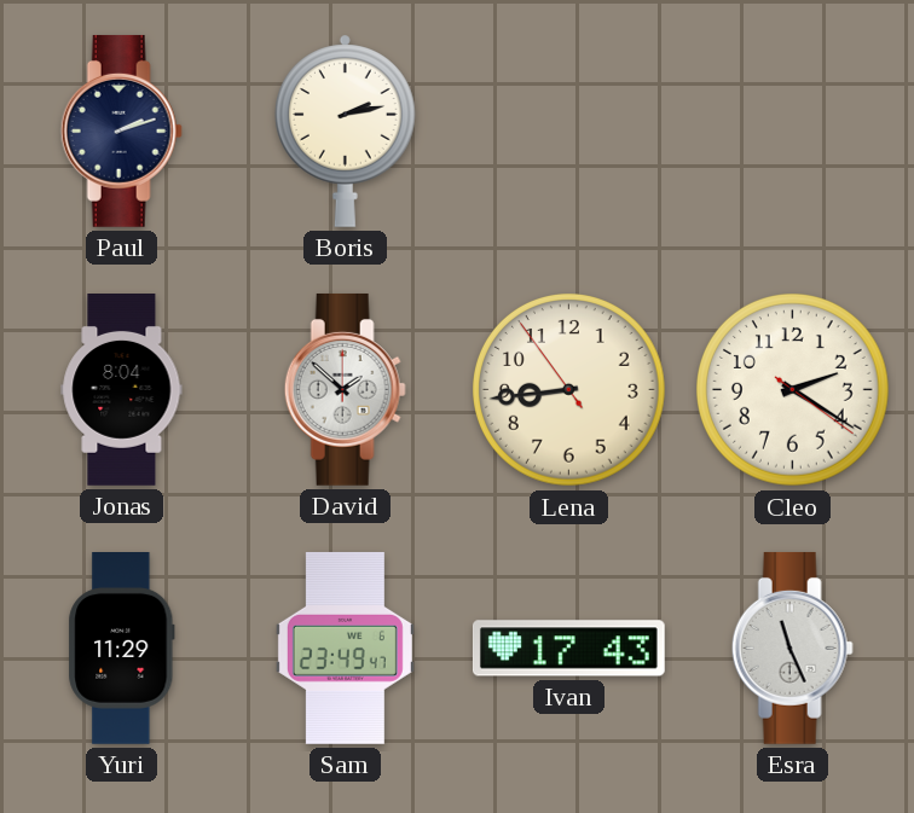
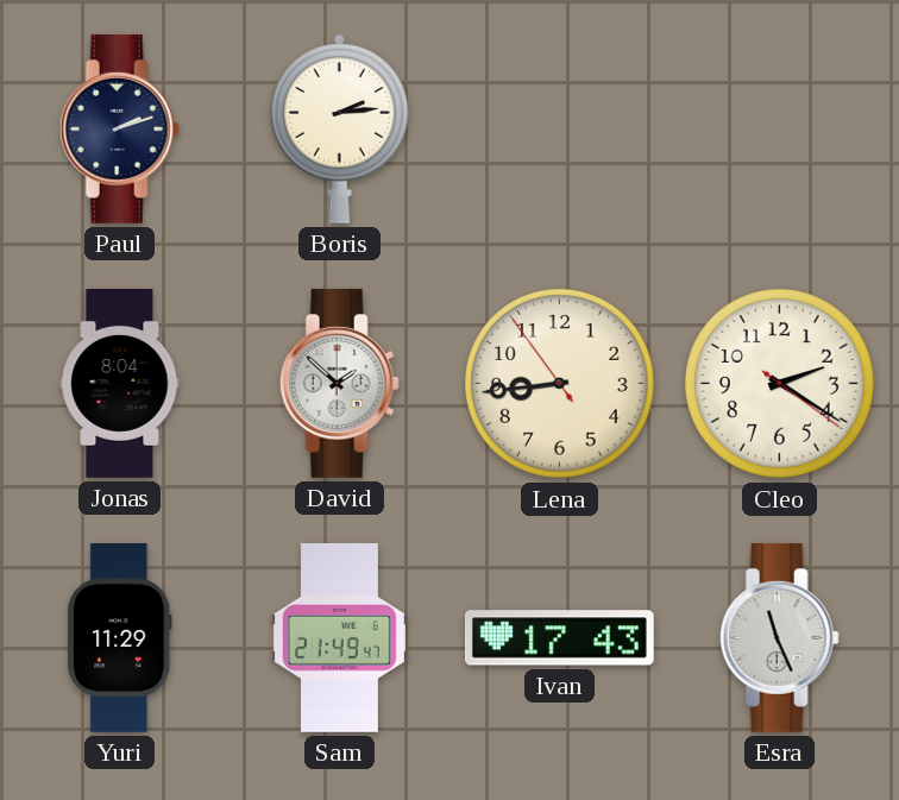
Boris: 2:13 -> 2:14 (339, 128)
Sam: 23:49 -> 21:49 (339, 637)
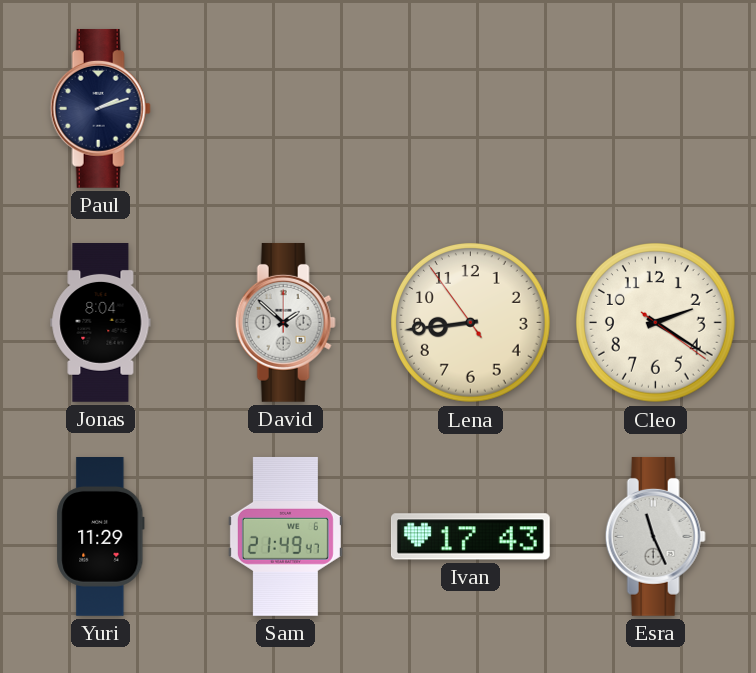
Boris: 2:14 -> none (339, 128)
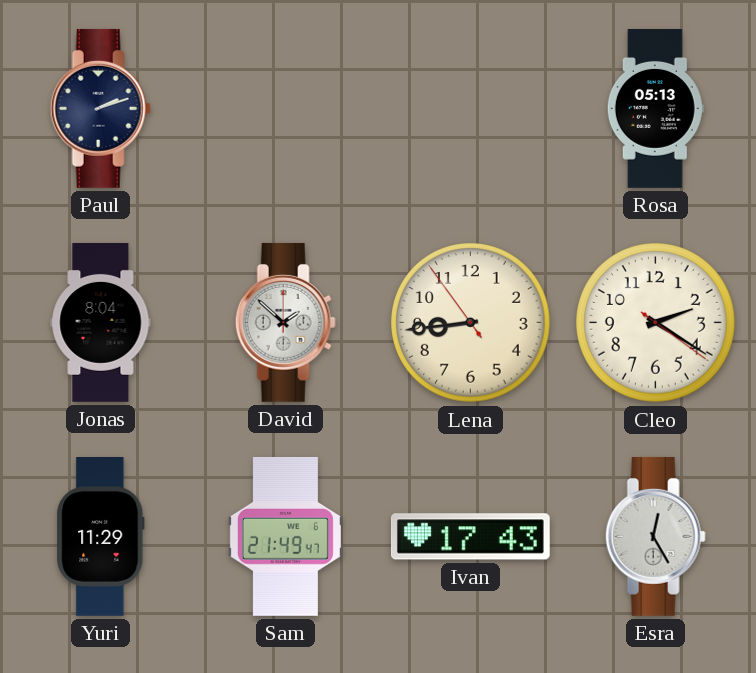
Rosa: none -> 05:13 (655, 109)
Esra: 11:26 -> 12:25 (655, 536)
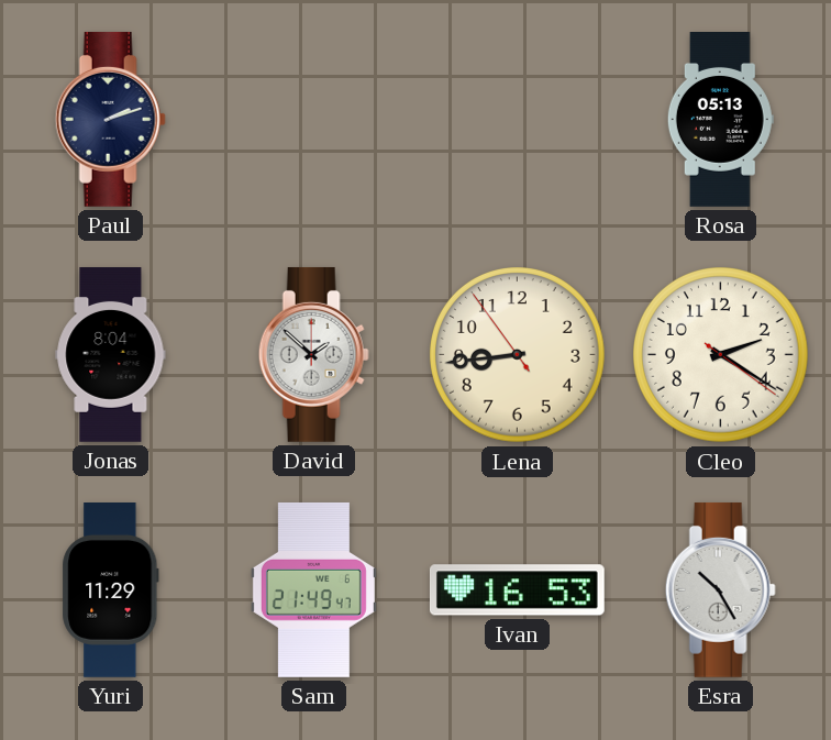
Ivan: 17:43 -> 16:53 (517, 590)
Esra: 12:25 -> 10:25 (720, 589)
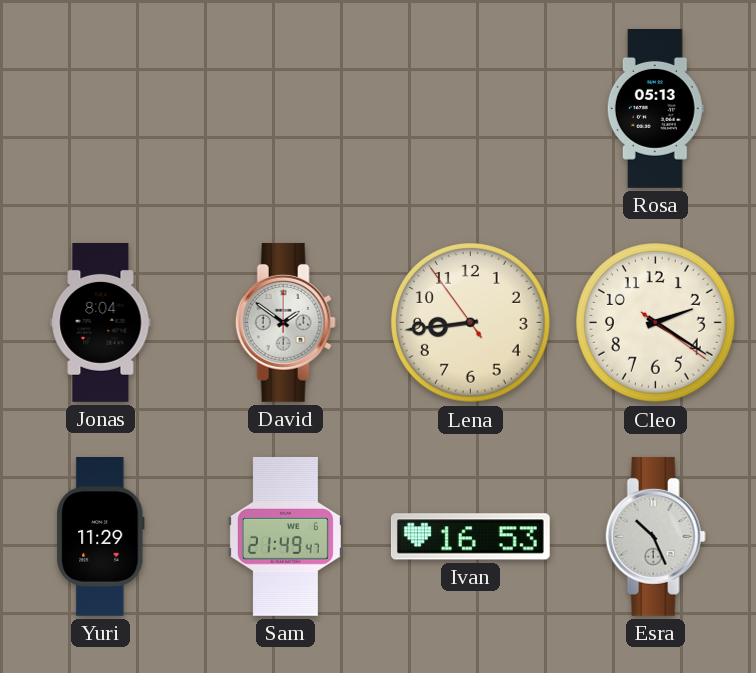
Paul: 2:12 -> none (110, 119)
David: 1:52 -> 1:51 (285, 322)
Esra: 10:25 -> 10:26 (655, 536)
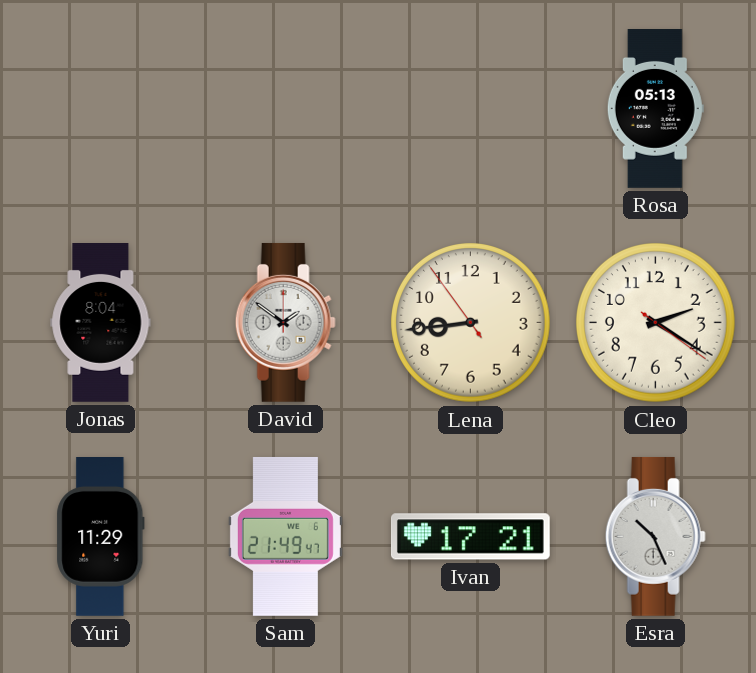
Ivan: 16:53 -> 17:21 (470, 537)
